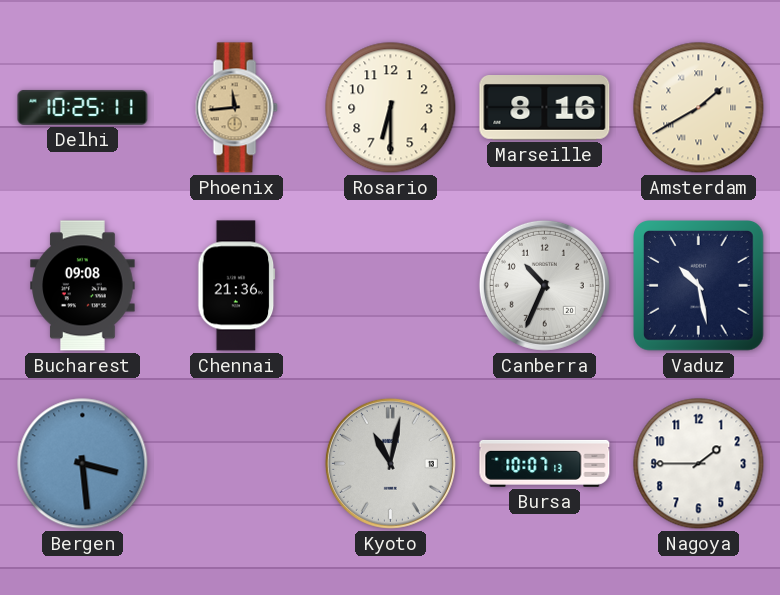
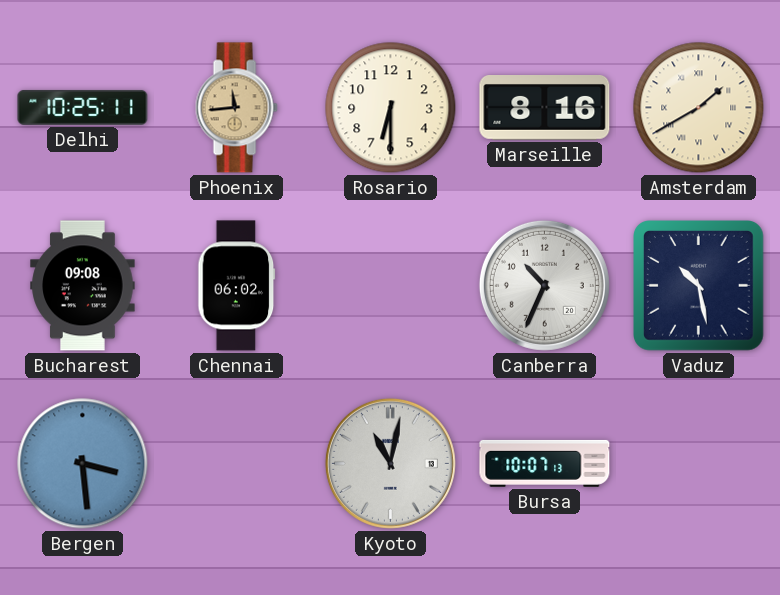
Chennai: 21:36 -> 06:02 (237, 286)
Nagoya: 1:45 -> none (699, 464)
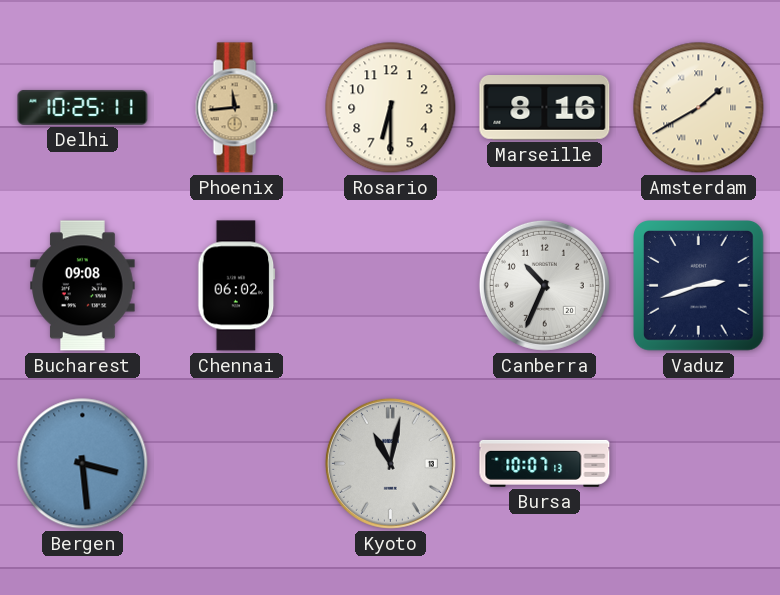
Vaduz: 10:28 -> 2:42 (699, 286)
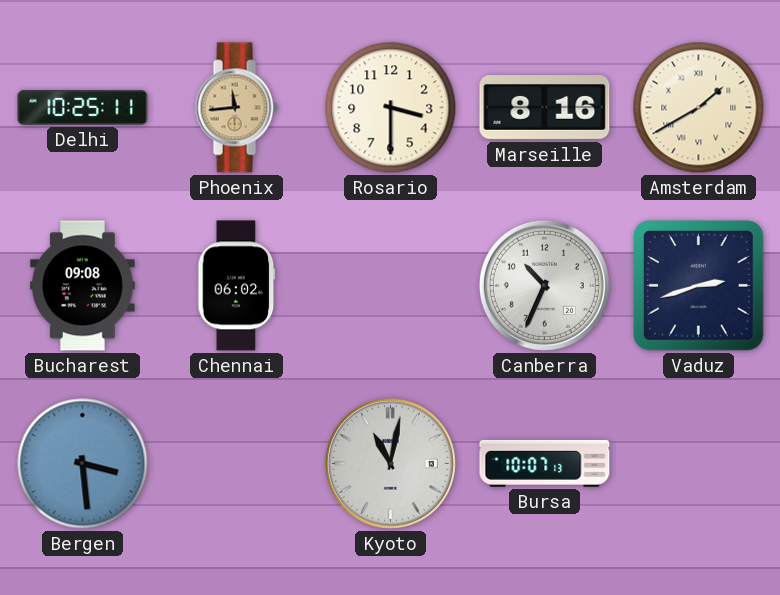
Rosario: 6:30 -> 3:30 (391, 108)
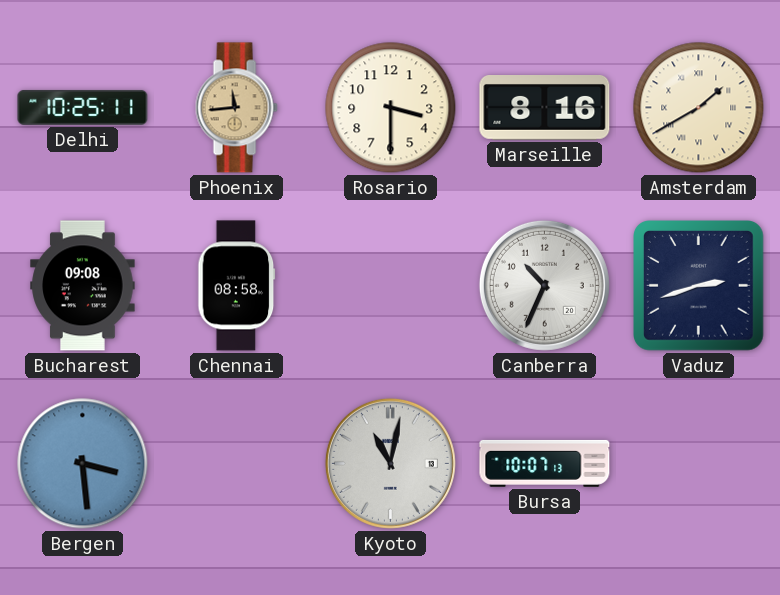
Chennai: 06:02 -> 08:58 (237, 286)
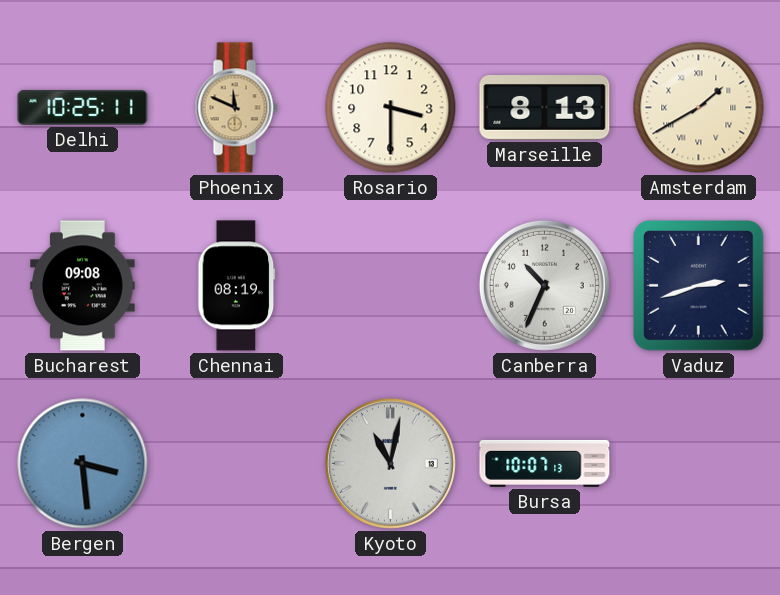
Phoenix: 11:44 -> 11:49 (236, 108)
Marseille: 8:16 -> 8:13 (545, 108)
Chennai: 08:58 -> 08:19 (237, 286)
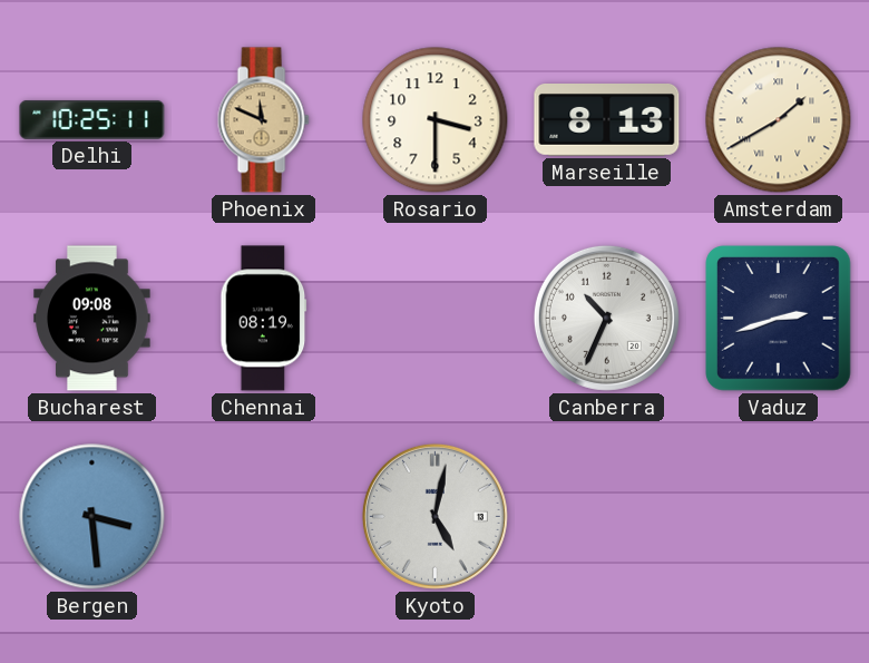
Kyoto: 11:02 -> 5:02 (434, 516)
Bursa: 10:07 -> none (545, 463)
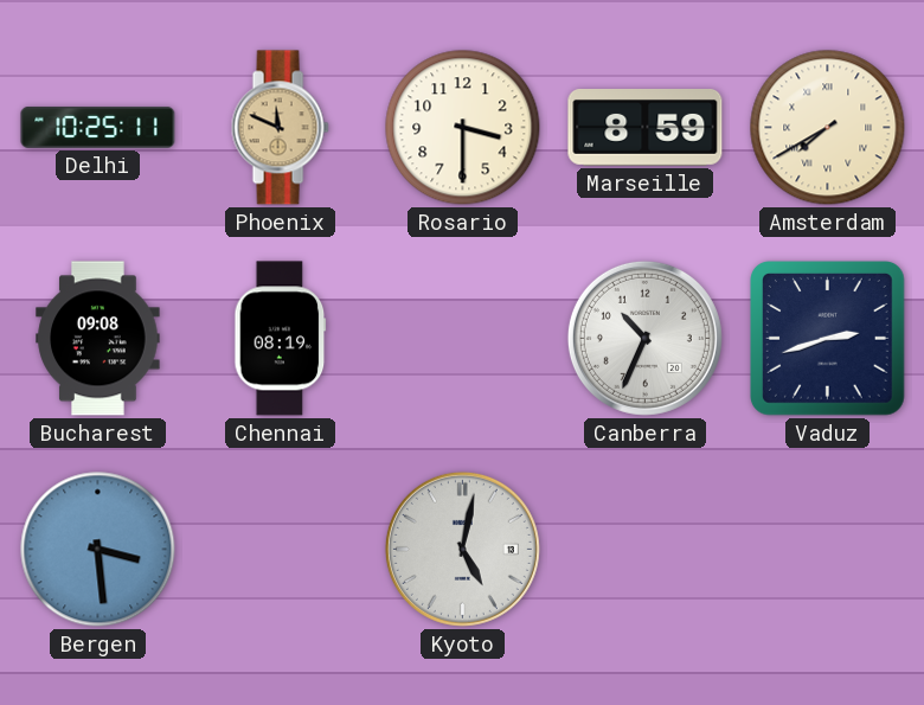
Marseille: 8:13 -> 8:59 (646, 128)
Amsterdam: 1:40 -> 7:40 (828, 128)
